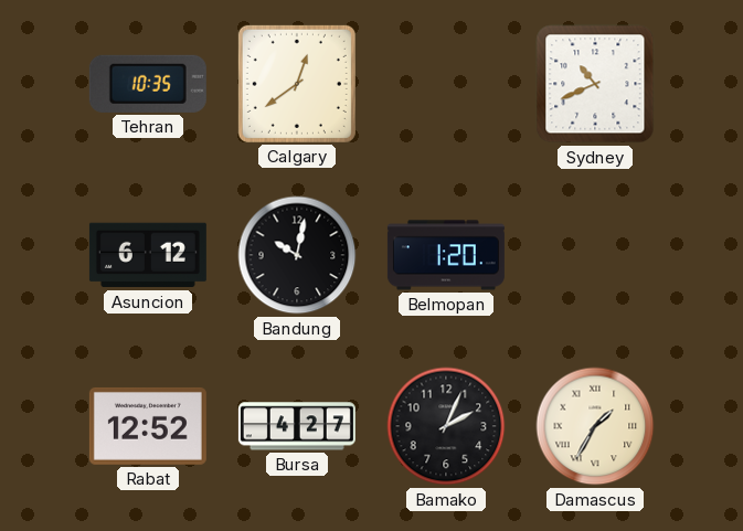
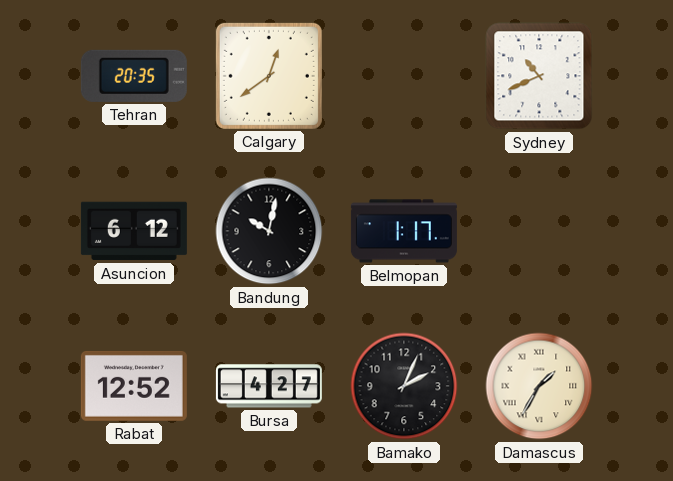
Tehran: 10:35 -> 20:35 (134, 76)
Belmopan: 1:20 -> 1:17 (404, 231)
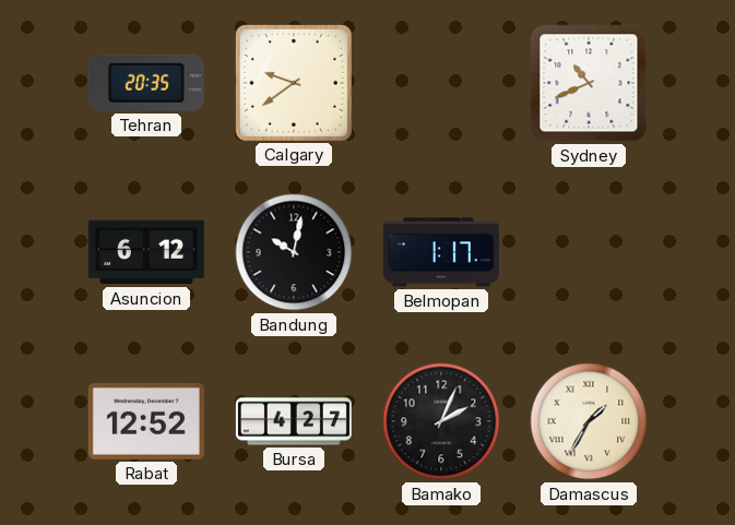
Calgary: 12:39 -> 9:39 (294, 83)
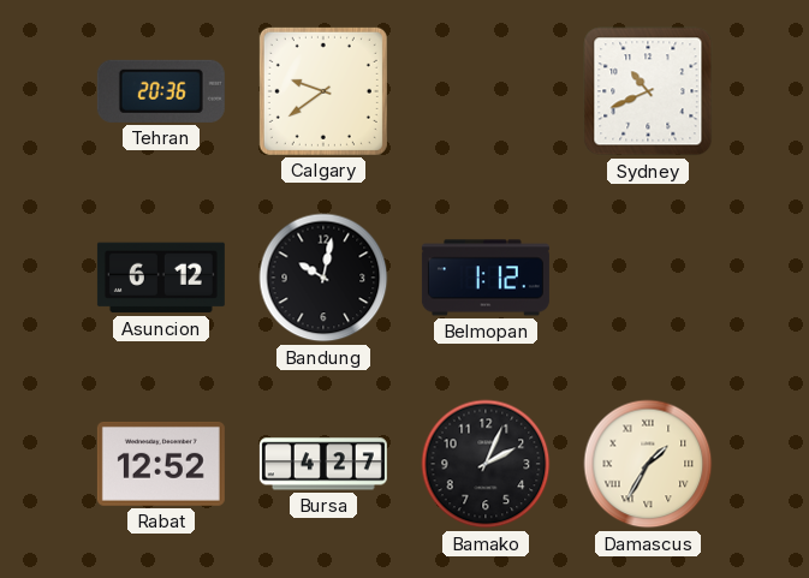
Tehran: 20:35 -> 20:36 (161, 91)
Belmopan: 1:17 -> 1:12 (486, 278)
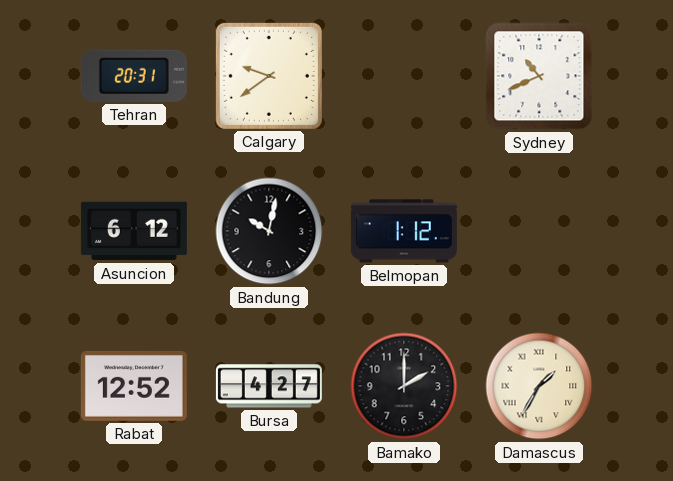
Tehran: 20:36 -> 20:31 (134, 76)
Bamako: 2:04 -> 2:00 (404, 386)
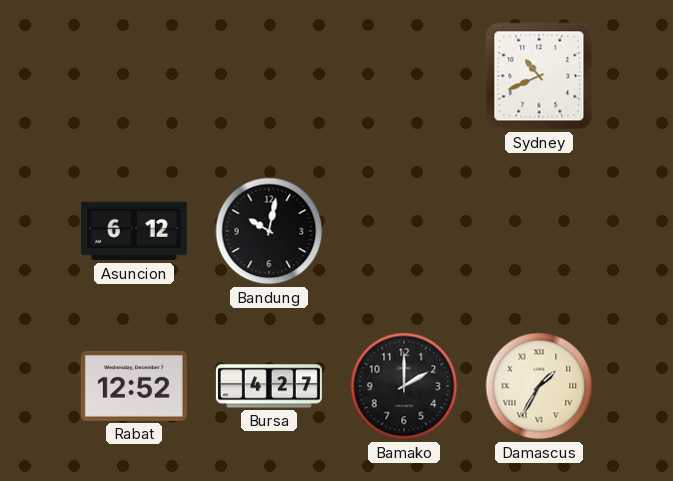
Tehran: 20:31 -> none (134, 76)
Calgary: 9:39 -> none (269, 76)
Belmopan: 1:12 -> none (404, 231)
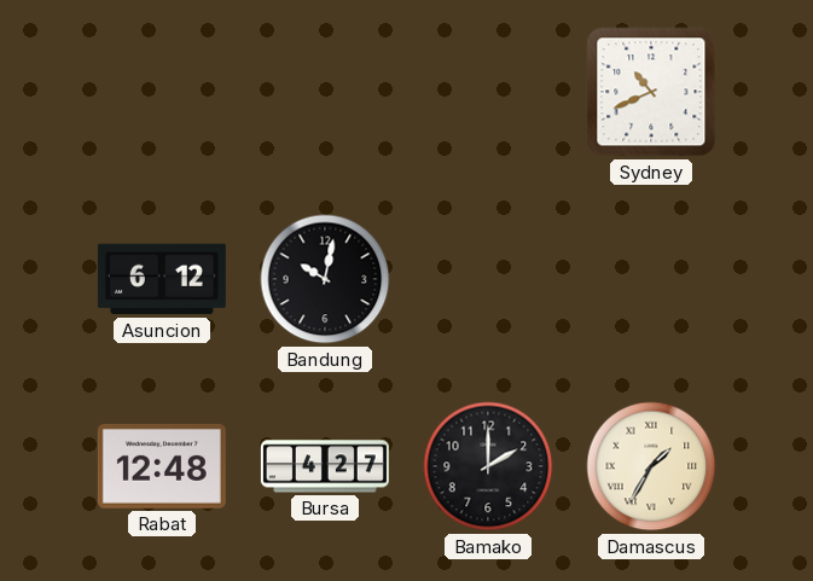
Rabat: 12:52 -> 12:48 (162, 466)
